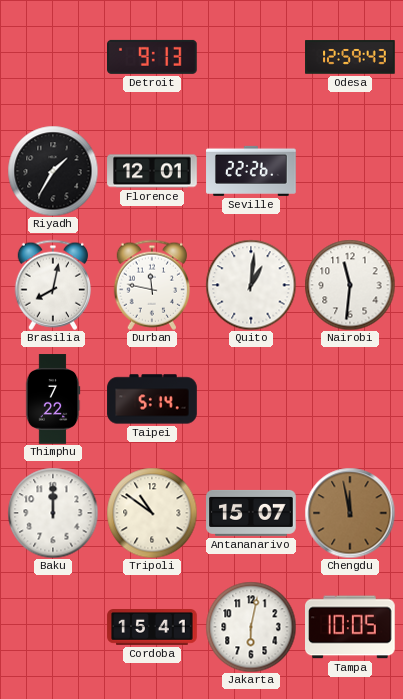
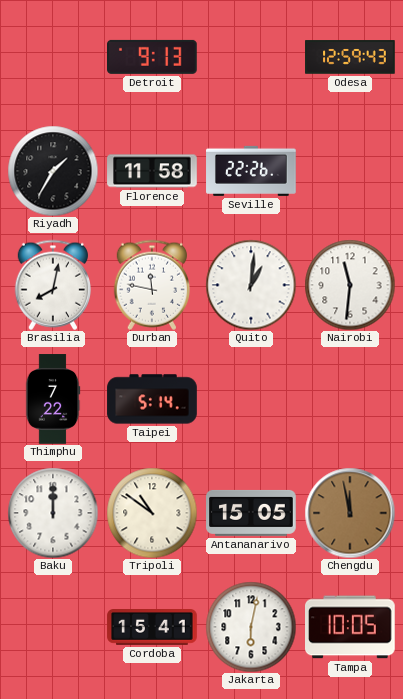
Florence: 12:01 -> 11:58 (152, 171)
Antananarivo: 15:07 -> 15:05 (251, 513)
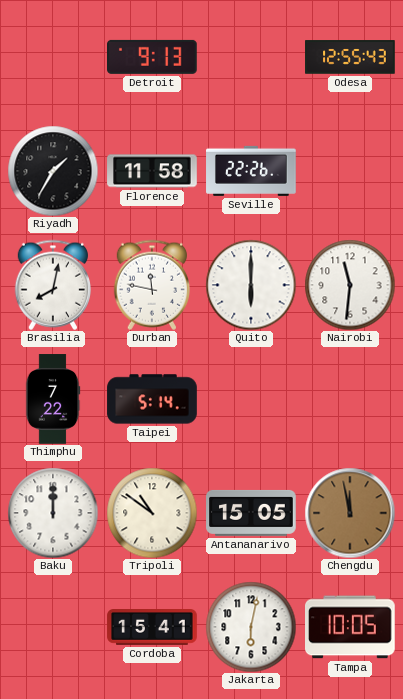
Odesa: 12:59 -> 12:55 (350, 57)
Quito: 1:01 -> 6:00 (251, 285)
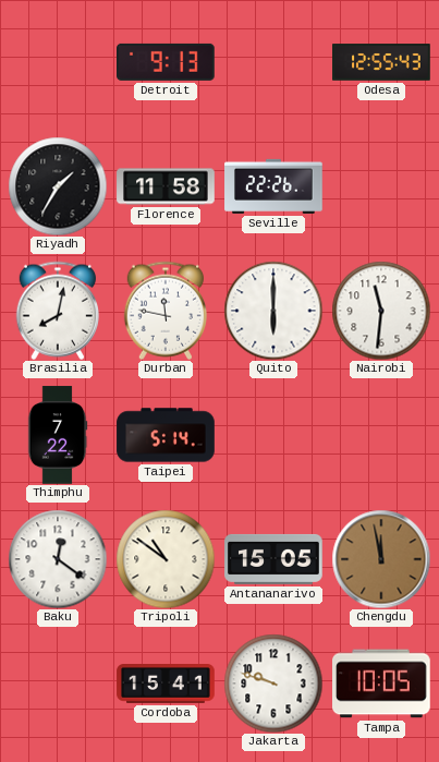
Baku: 12:00 -> 12:21 (58, 559)
Jakarta: 6:02 -> 9:48 (273, 684)
